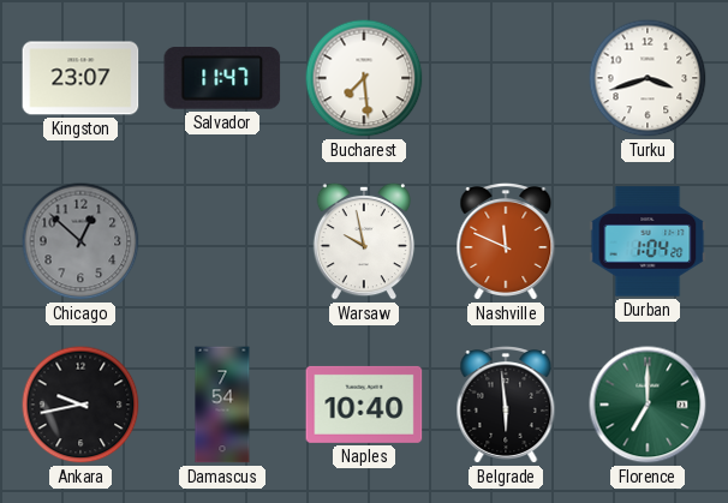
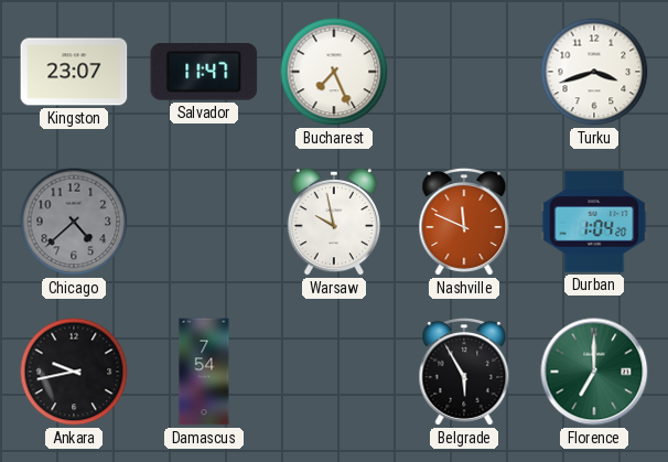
Bucharest: 7:29 -> 7:26 (334, 72)
Chicago: 12:52 -> 4:38 (74, 222)
Naples: 10:40 -> none (364, 405)
Belgrade: 5:59 -> 5:55 (464, 373)
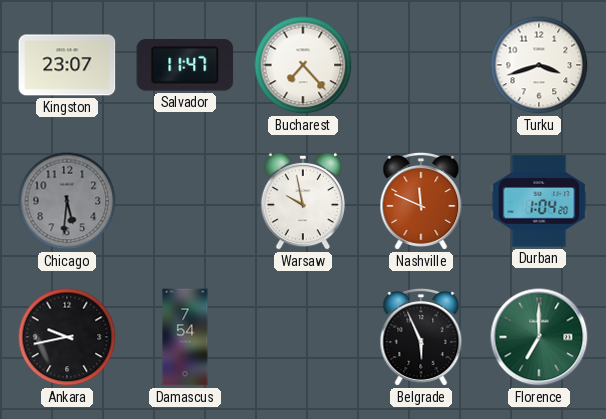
Bucharest: 7:26 -> 7:23 (303, 65)
Chicago: 4:38 -> 5:31 (67, 201)
Belgrade: 5:55 -> 5:56 (421, 338)
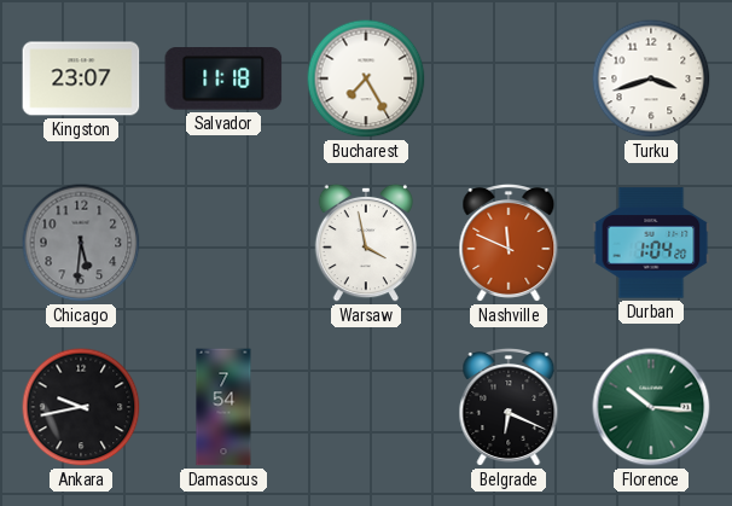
Salvador: 11:47 -> 11:18 (223, 80)
Bucharest: 7:23 -> 7:25 (366, 78)
Warsaw: 9:58 -> 3:58 (366, 243)
Belgrade: 5:56 -> 6:19 (509, 408)
Florence: 7:00 -> 10:16 (651, 407)
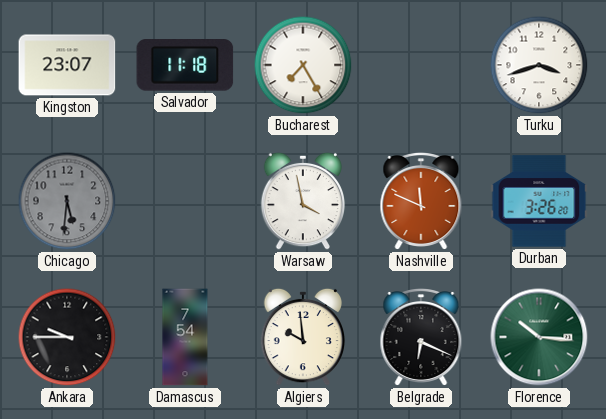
Durban: 1:04 -> 3:26 (539, 201)
Ankara: 9:43 -> 9:45 (67, 337)
Algiers: none -> 9:59 (303, 337)
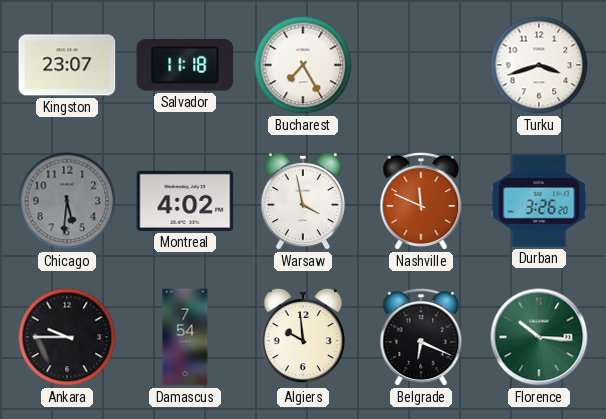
Montreal: none -> 4:02 (185, 201)
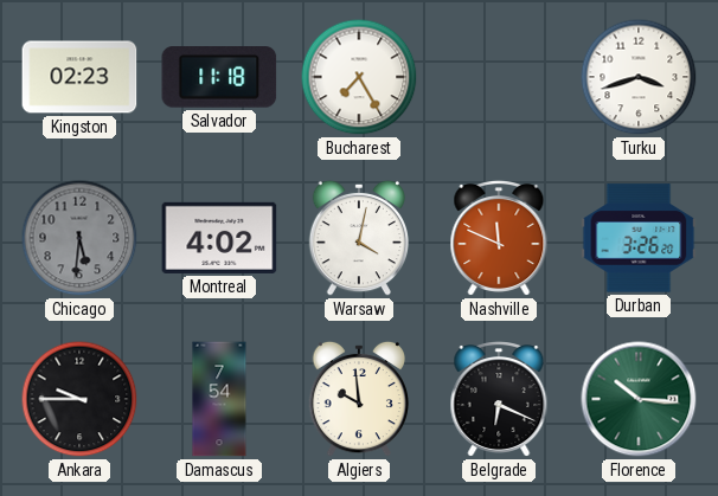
Kingston: 23:07 -> 02:23 (79, 77)
Warsaw: 3:58 -> 4:02 (359, 238)
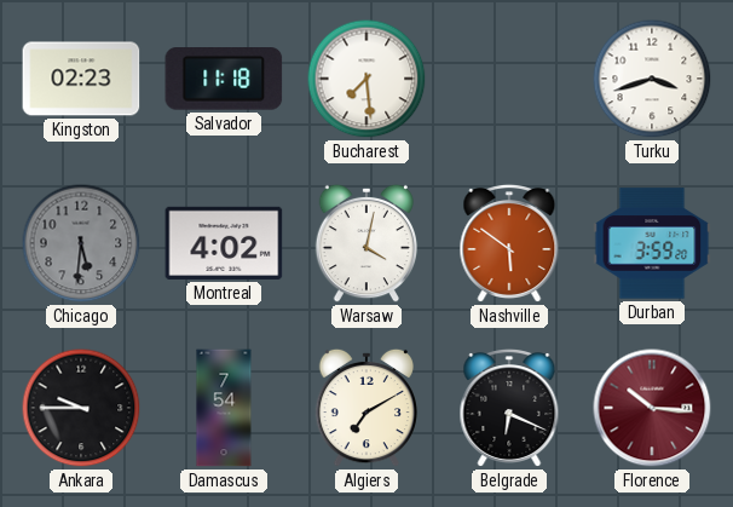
Bucharest: 7:25 -> 7:29 (366, 79)
Nashville: 11:49 -> 5:51 (509, 244)
Durban: 3:26 -> 3:59 (652, 243)
Algiers: 9:59 -> 7:10 (366, 408)
Florence dial: green -> burgundy (652, 408)
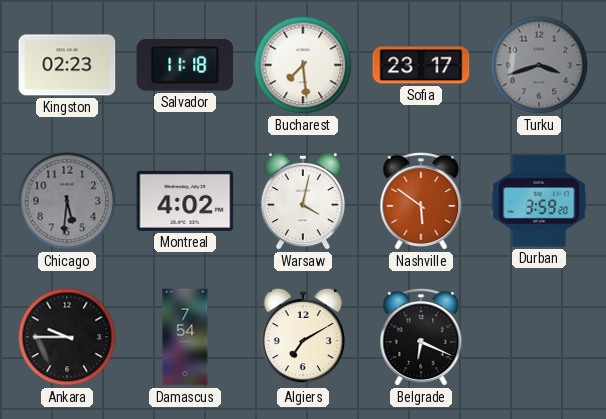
Sofia: none -> 23:17 (421, 65)
Turku dial: white -> grey (539, 65)
Florence: 10:16 -> none (652, 408)
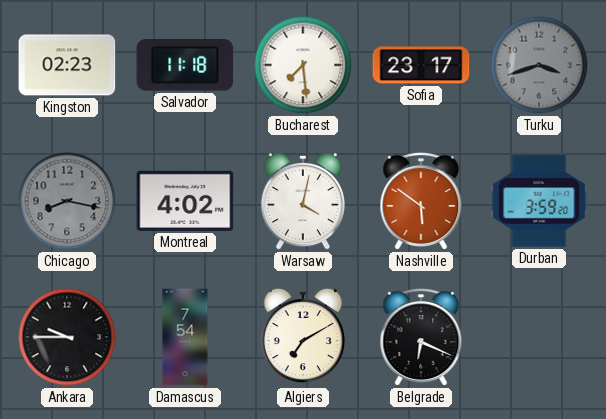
Chicago: 5:31 -> 8:17 (67, 201)
